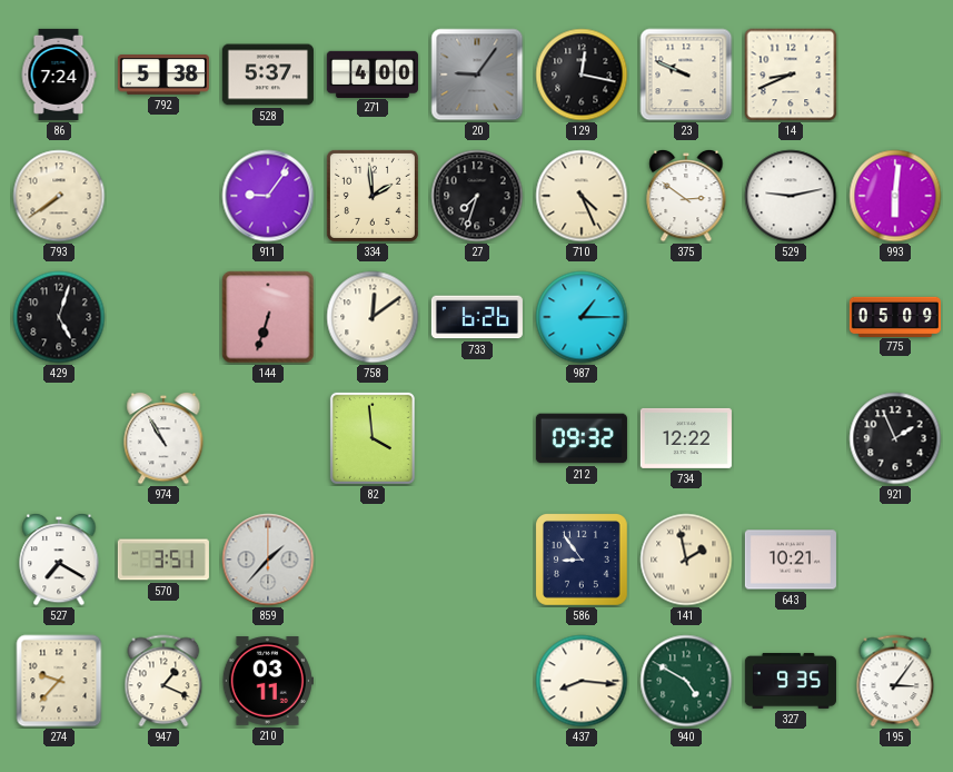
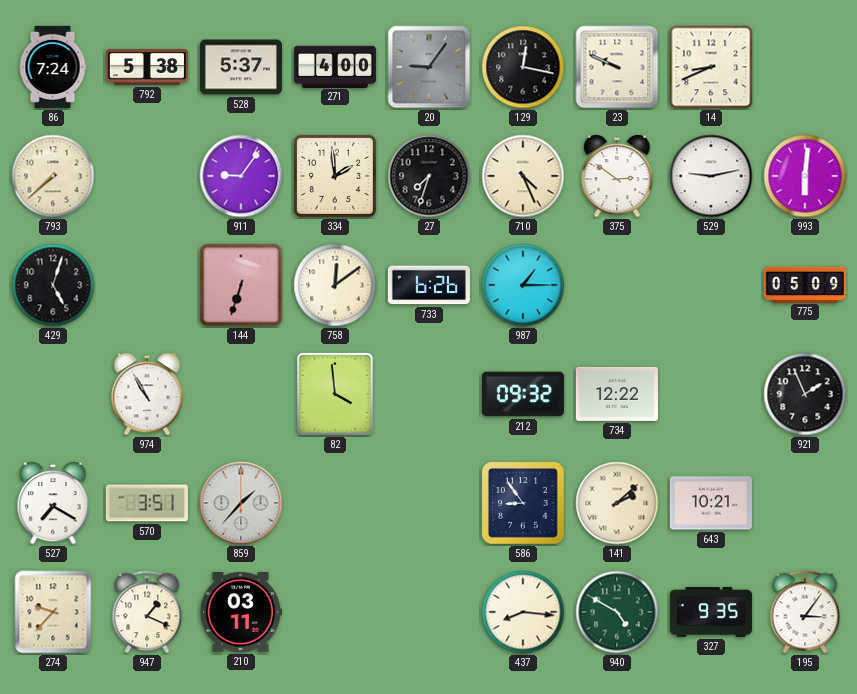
793: 7:39 -> 7:38 (53, 176)
141: 1:58 -> 2:08 (617, 503)
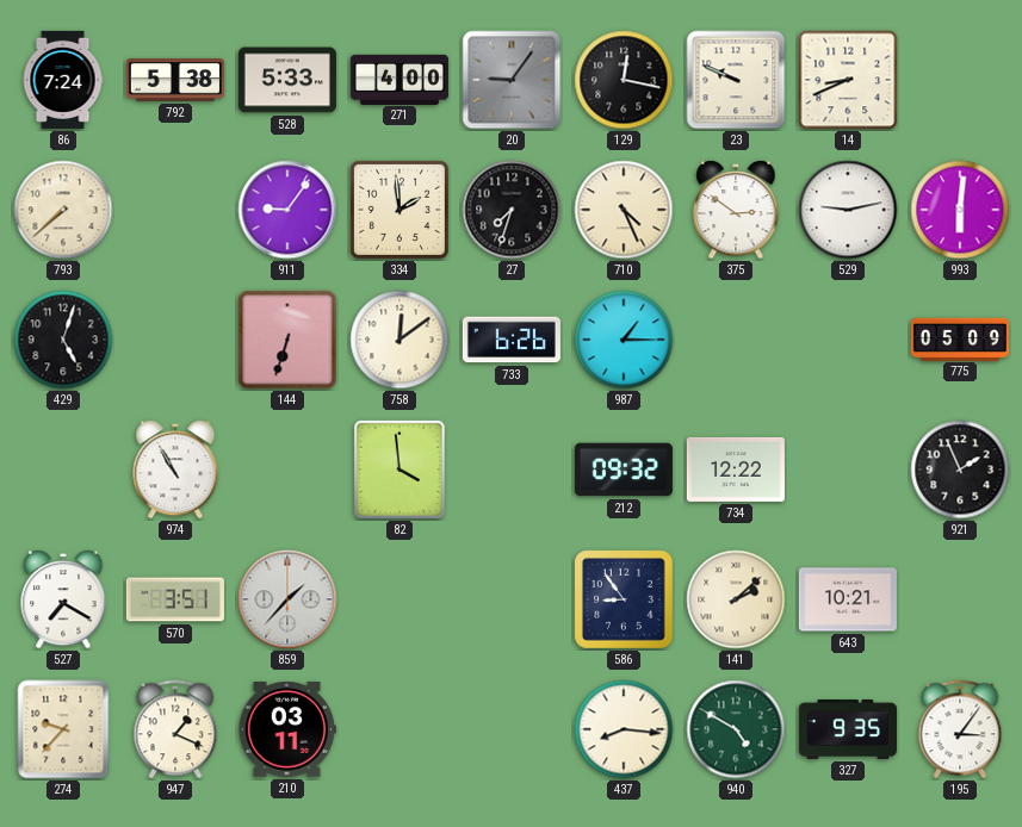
528: 5:37 -> 5:33 (287, 80)
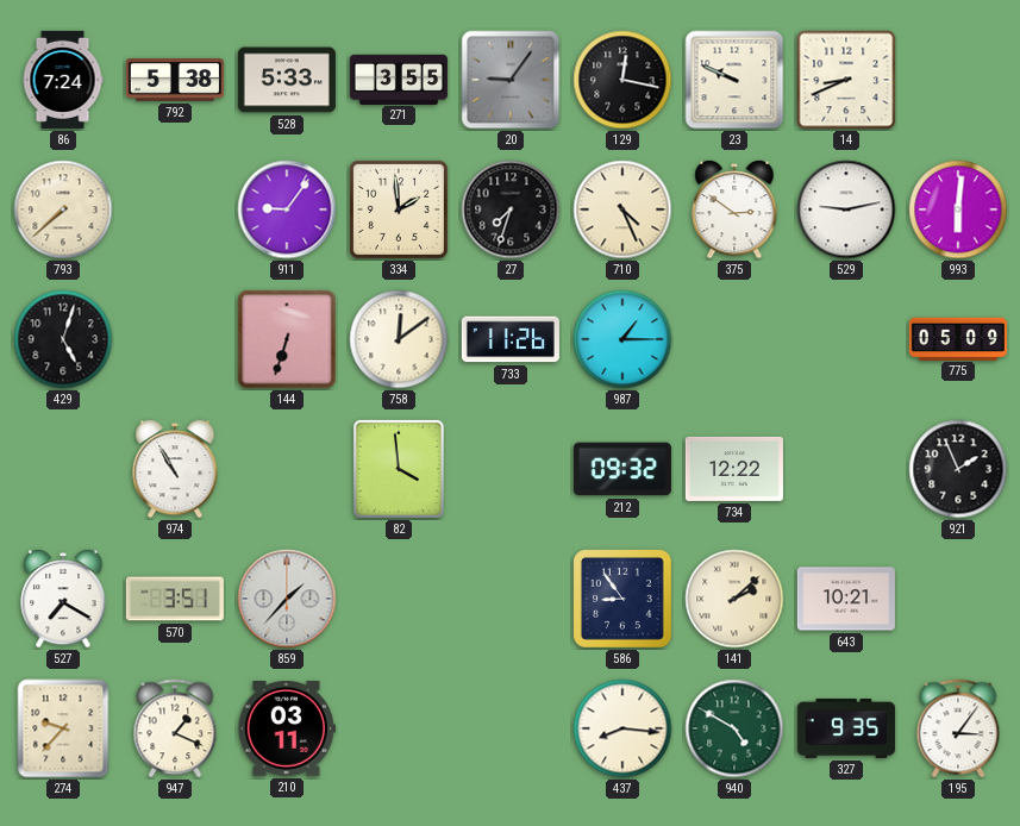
271: 4:00 -> 3:55 (399, 79)
733: 6:26 -> 11:26 (511, 339)
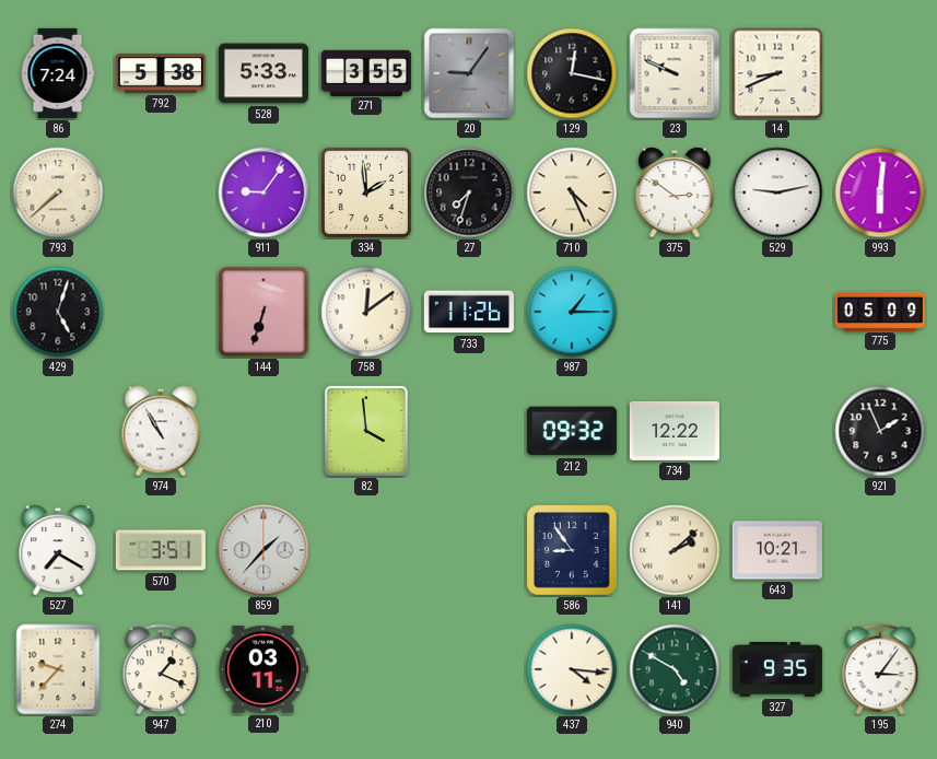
437: 8:16 -> 4:16 (572, 669)
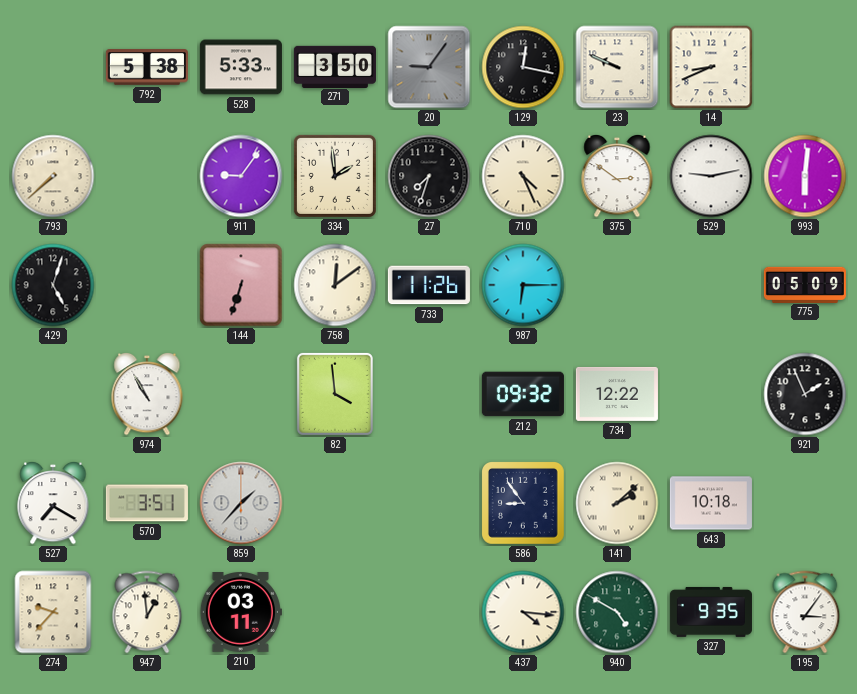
86: 7:24 -> none (58, 73)
271: 3:55 -> 3:50 (335, 66)
987: 1:15 -> 6:15 (523, 285)
643: 10:21 -> 10:18 (711, 503)
947: 1:19 -> 12:59 (147, 612)
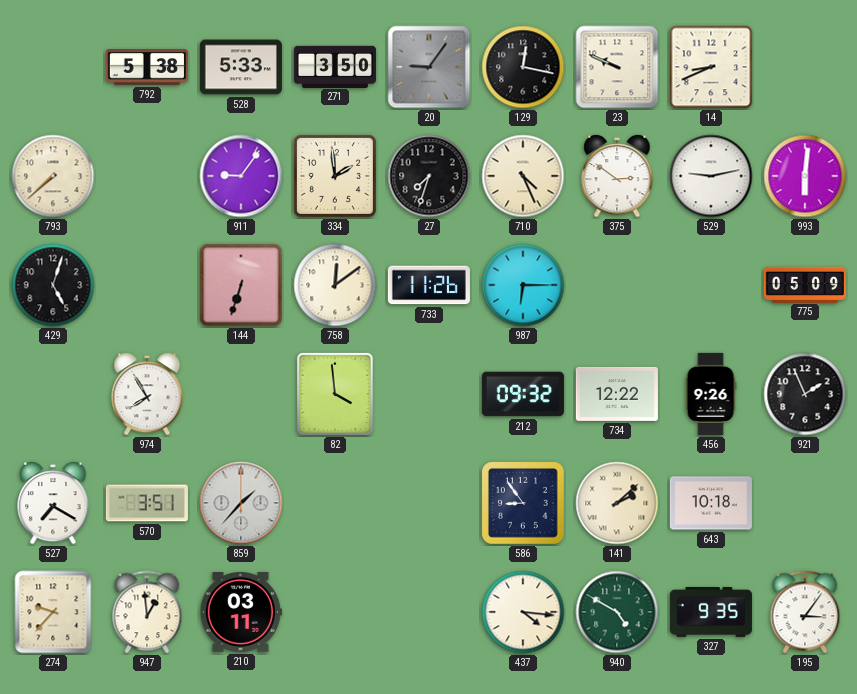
974: 10:55 -> 7:55 (147, 394)
456: none -> 9:26 (711, 394)
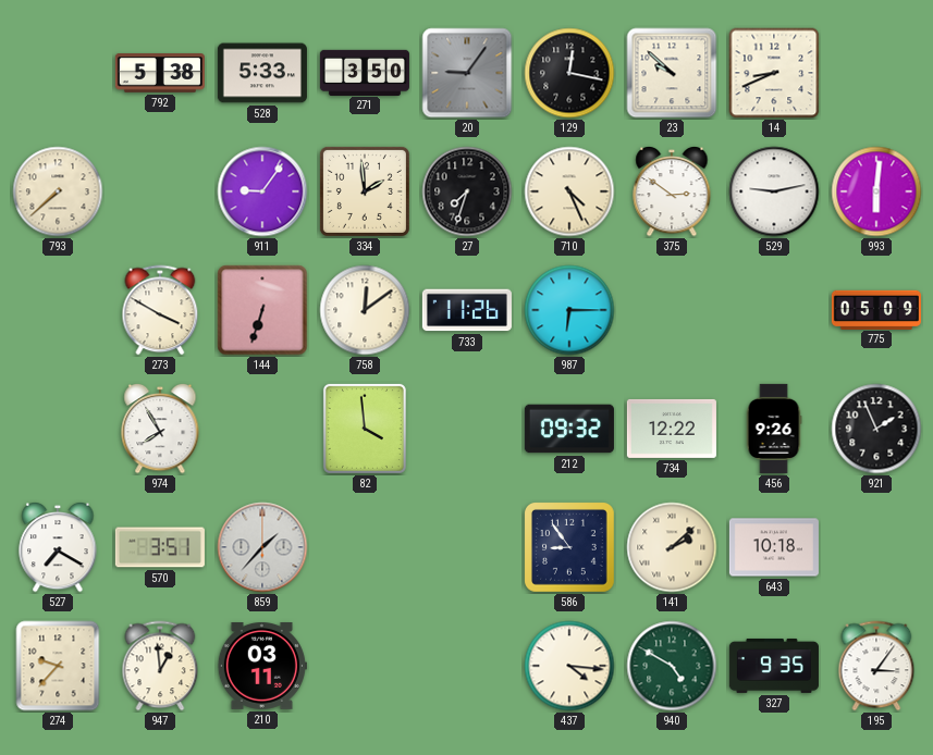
23: 9:49 -> 9:52 (672, 73)
429: 5:03 -> none (53, 285)
273: none -> 3:50 (160, 310)
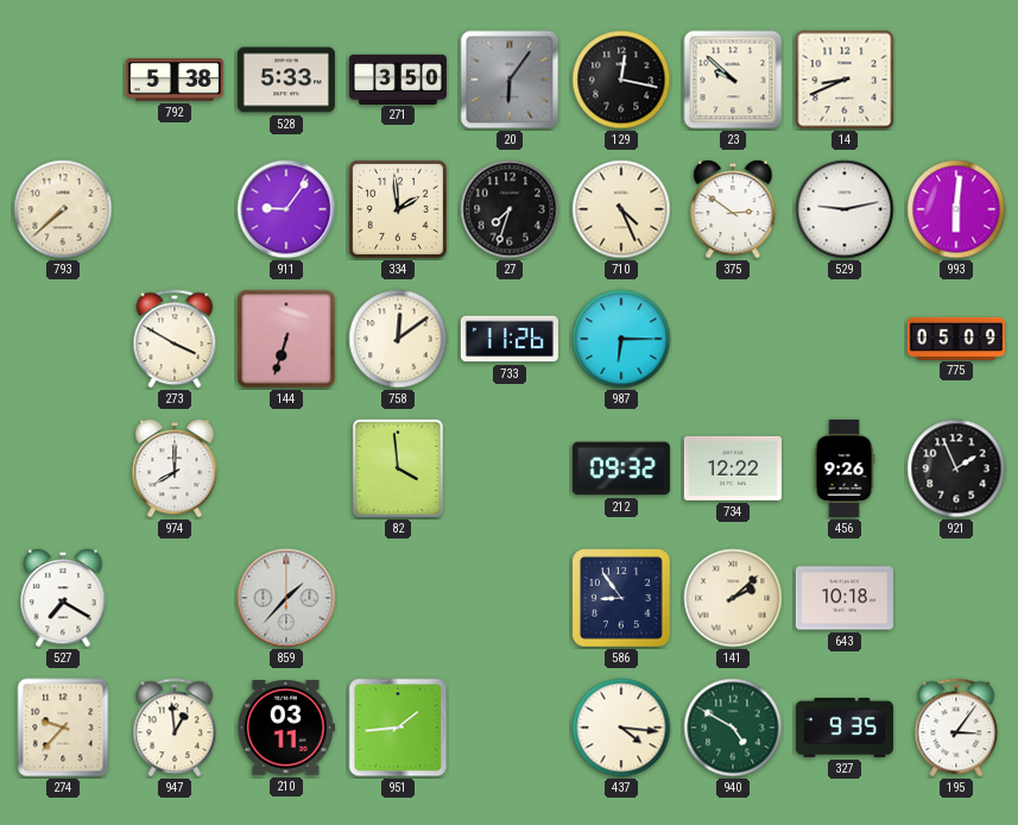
20: 9:06 -> 6:06 (510, 80)
974: 7:55 -> 8:00 (175, 468)
570: 3:51 -> none (160, 547)
951: none -> 1:44 (398, 728)
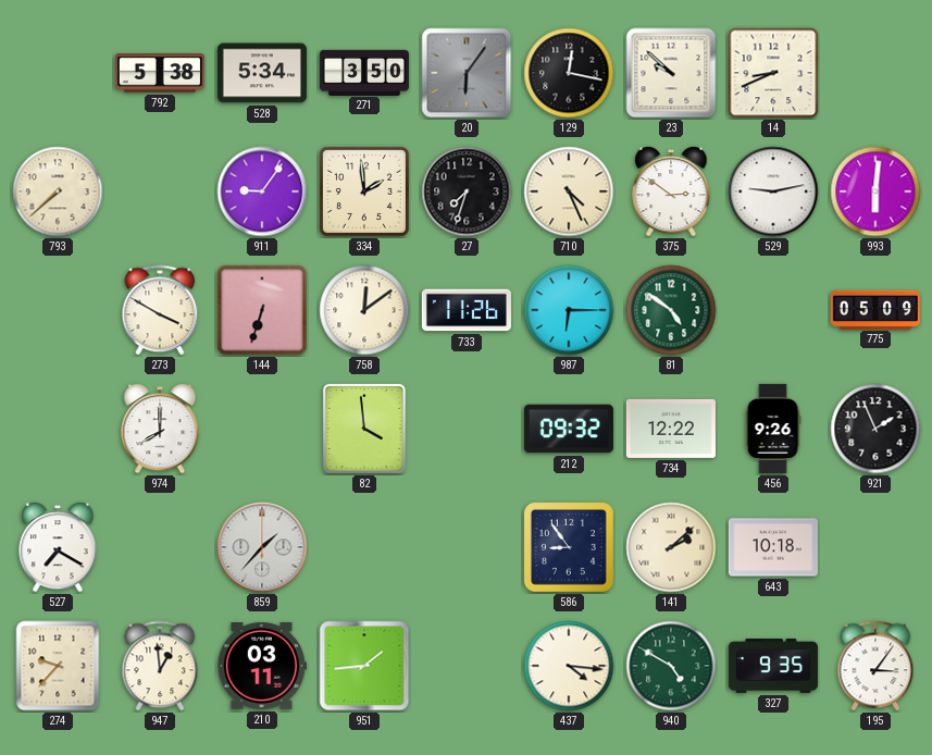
528: 5:33 -> 5:34 (262, 73)
81: none -> 4:51 (671, 310)
